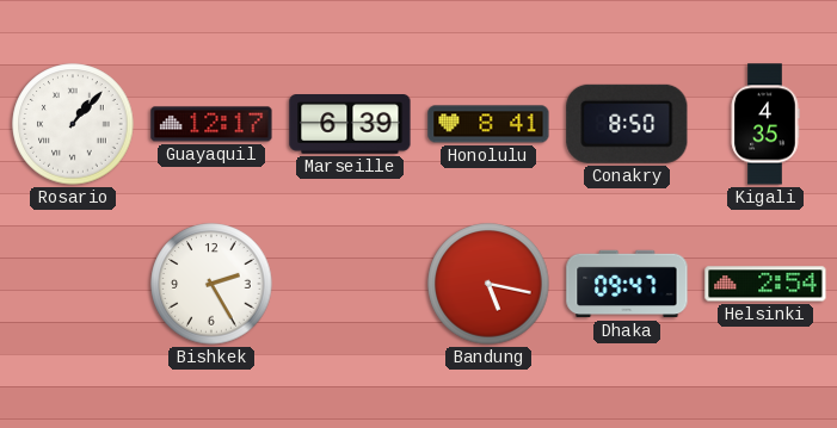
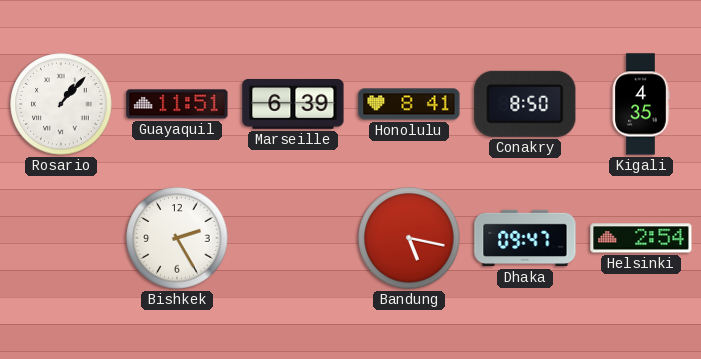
Guayaquil: 12:17 -> 11:51 (177, 104)
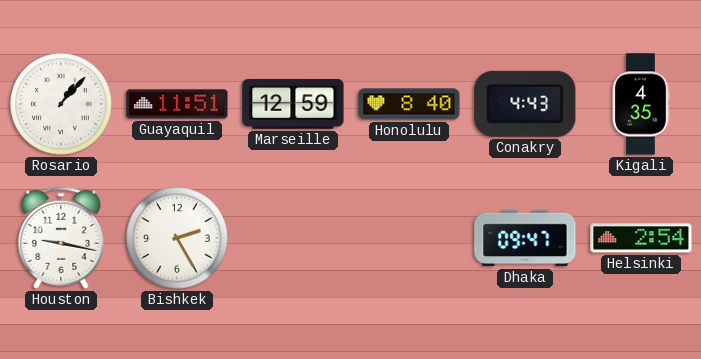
Marseille: 6:39 -> 12:59 (293, 104)
Honolulu: 8:41 -> 8:40 (409, 104)
Conakry: 8:50 -> 4:43 (525, 104)
Houston: none -> 9:17 (61, 238)
Bandung: 5:17 -> none (409, 238)
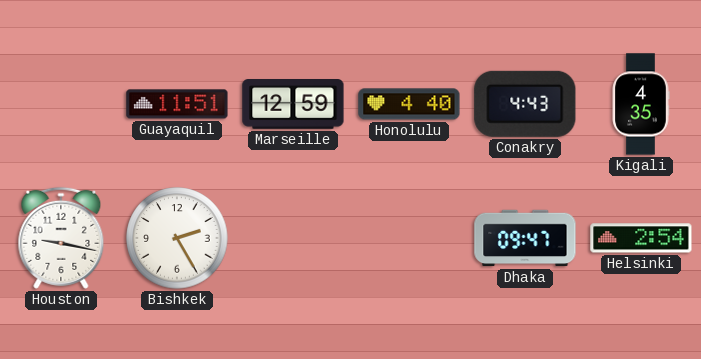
Rosario: 1:07 -> none (61, 104)
Honolulu: 8:40 -> 4:40 (409, 104)
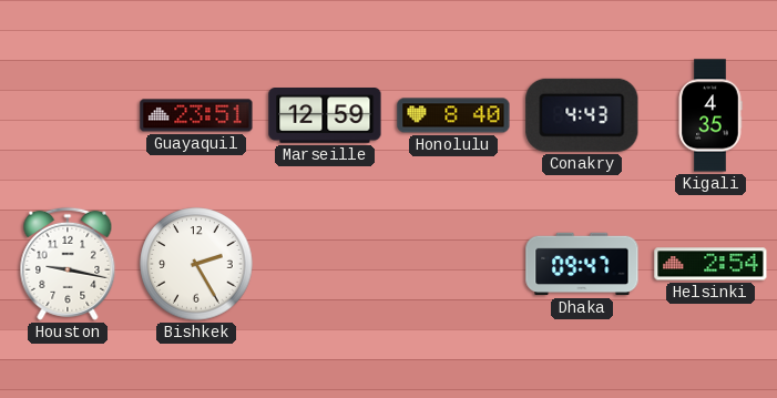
Guayaquil: 11:51 -> 23:51 (196, 115)
Honolulu: 4:40 -> 8:40 (453, 115)
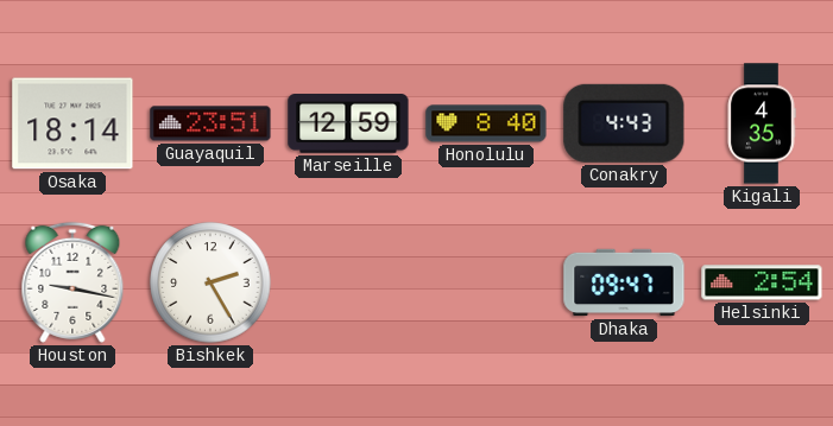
Osaka: none -> 18:14 (72, 123)
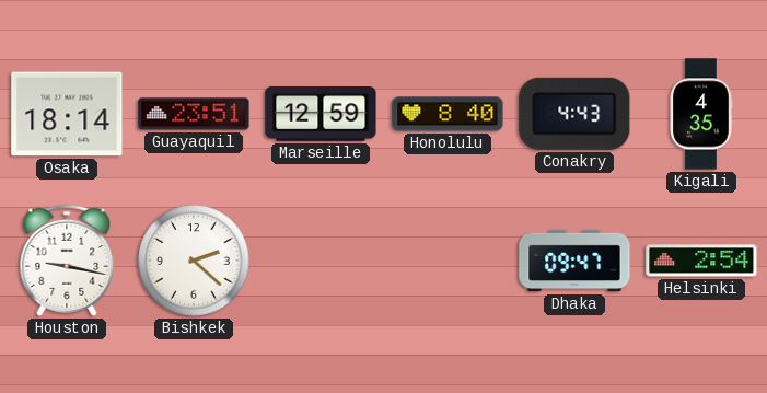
Bishkek: 2:25 -> 2:22 (194, 261)
